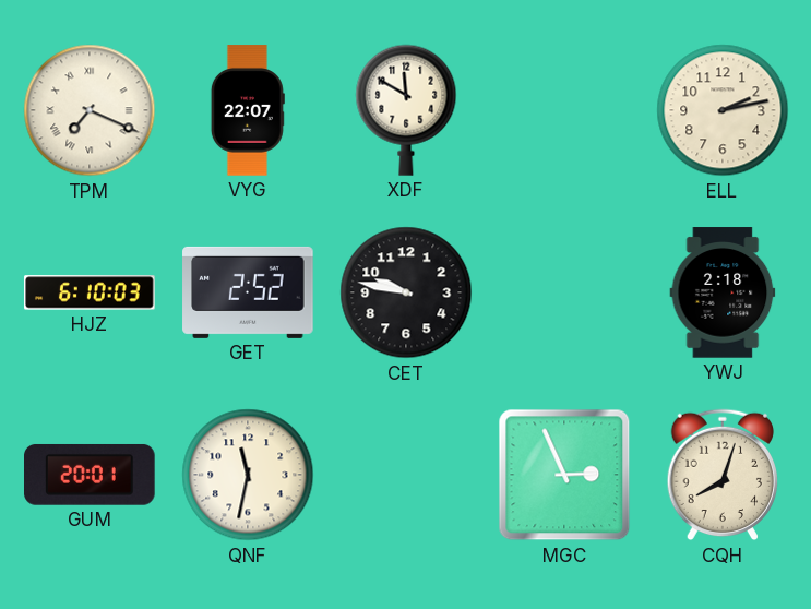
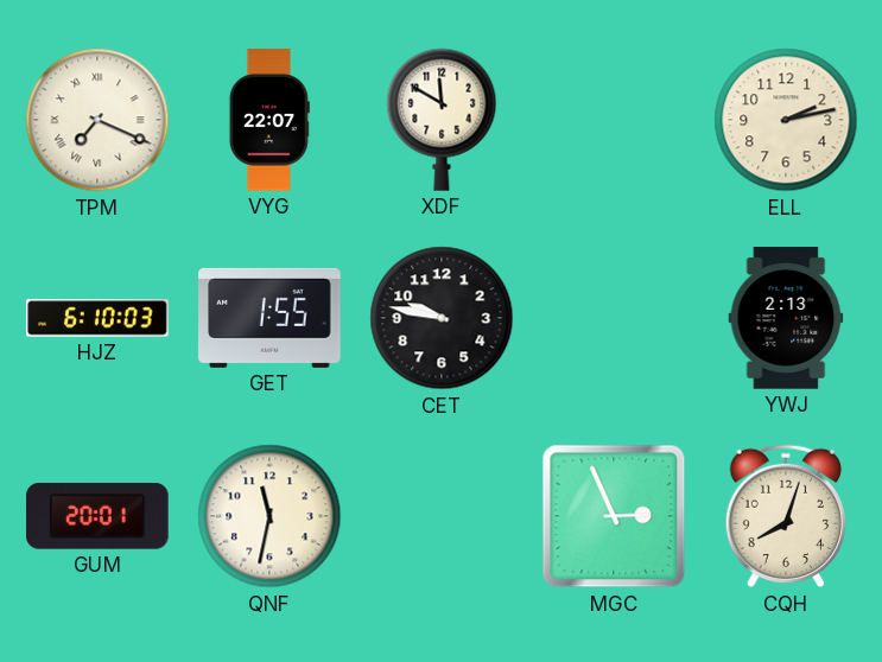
GET: 2:52 -> 1:55 (269, 318)
YWJ: 2:18 -> 2:13 (786, 318)
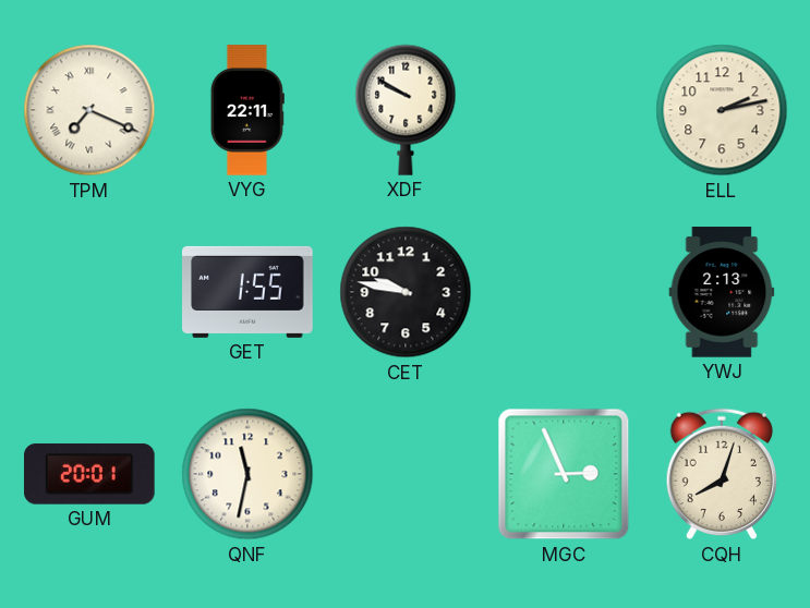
VYG: 22:07 -> 22:11 (247, 110)
XDF: 11:50 -> 9:50 (406, 110)
HJZ: 6:10 -> none (97, 318)
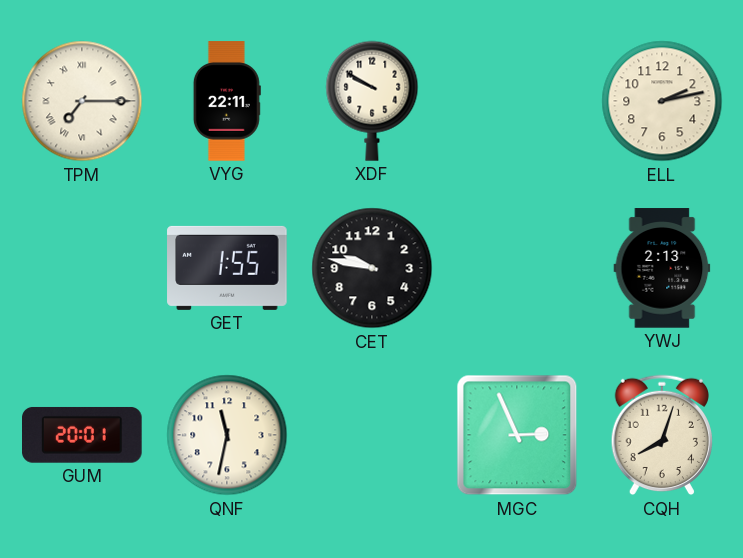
TPM: 7:19 -> 7:15 (82, 101)
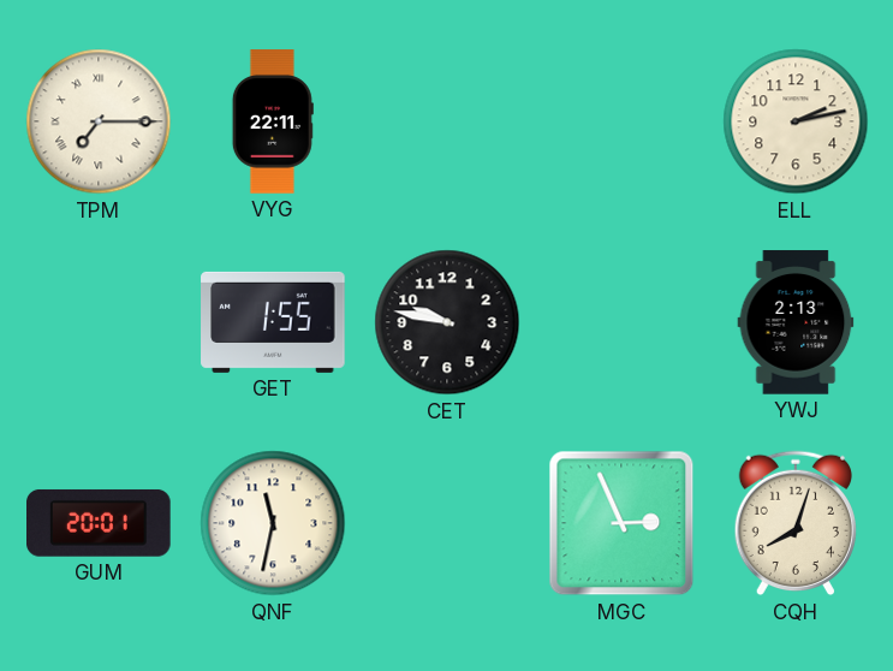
XDF: 9:50 -> none (372, 101)
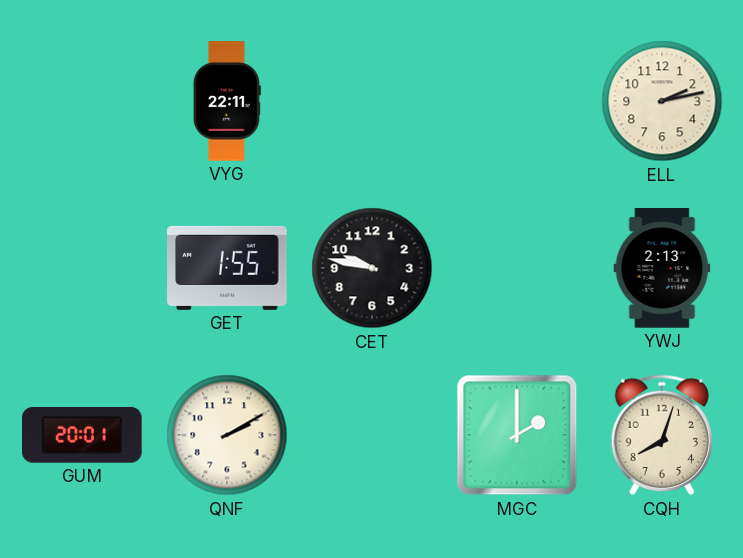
TPM: 7:15 -> none (99, 121)
QNF: 11:32 -> 2:10 (227, 435)
MGC: 2:56 -> 2:00 (517, 435)
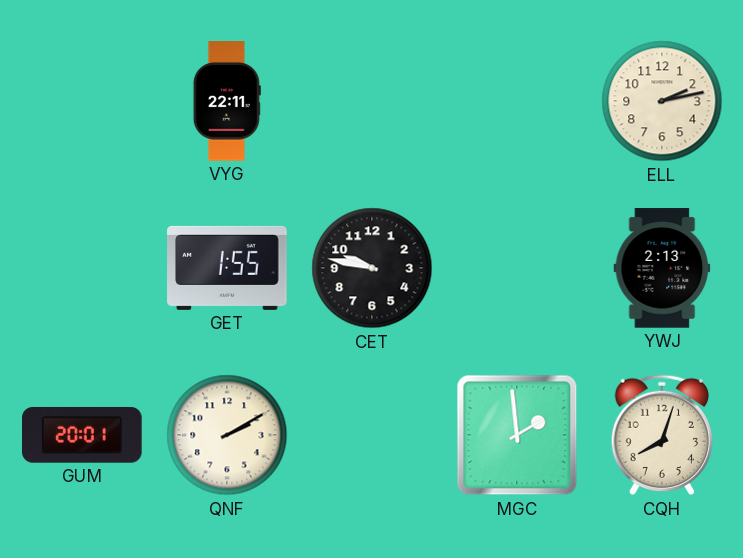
MGC: 2:00 -> 1:59 (517, 435)
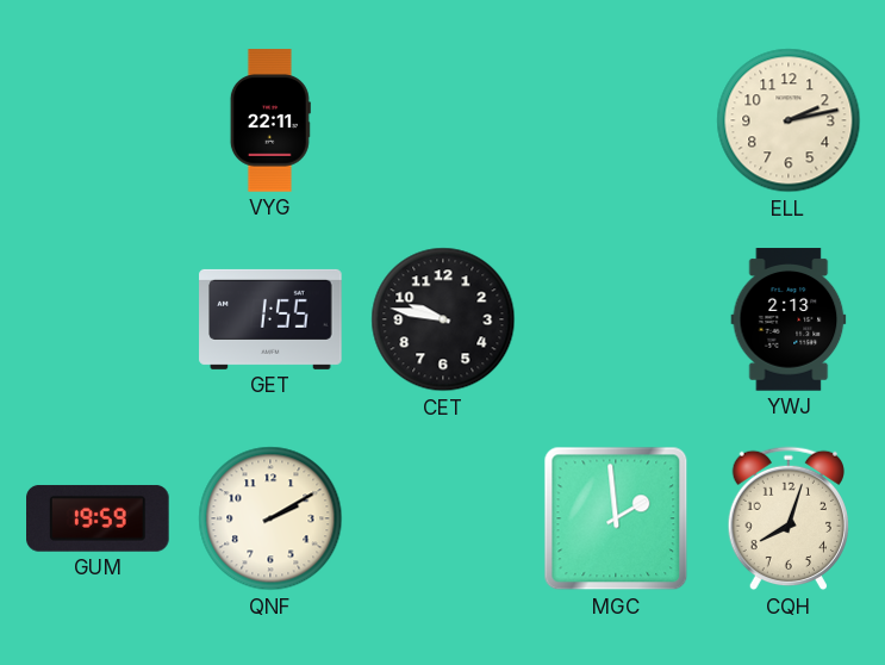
GUM: 20:01 -> 19:59 (99, 518)
